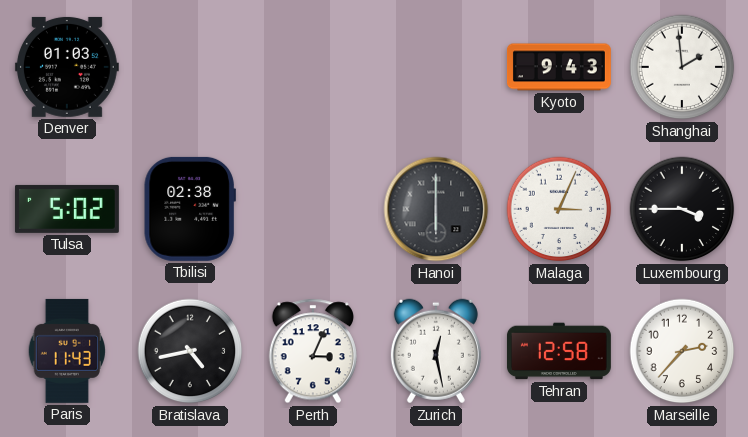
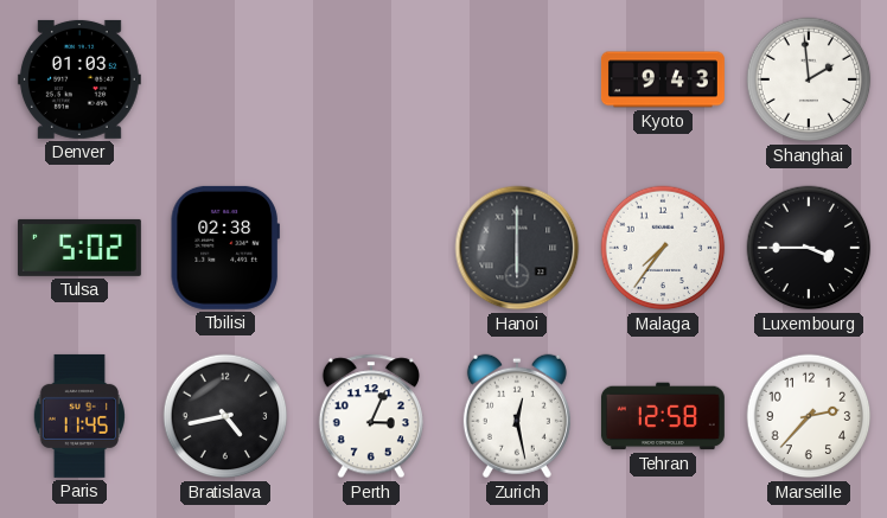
Malaga: 3:04 -> 7:36 (663, 248)
Paris: 11:43 -> 11:45 (78, 416)
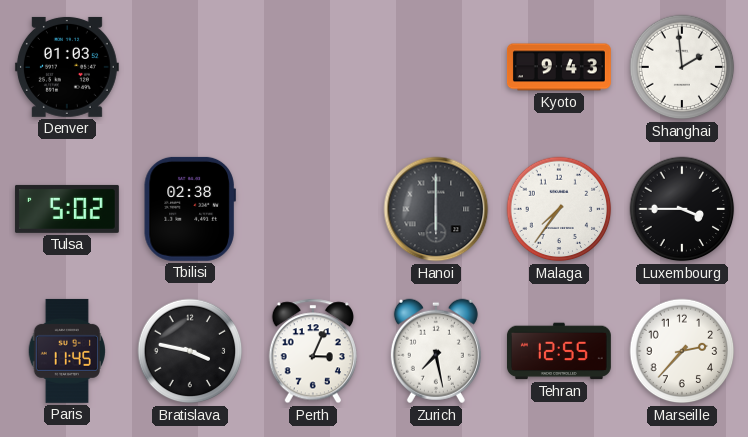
Bratislava: 4:43 -> 3:47 (190, 351)
Zurich: 12:28 -> 7:28 (436, 351)
Tehran: 12:58 -> 12:55 (559, 351)
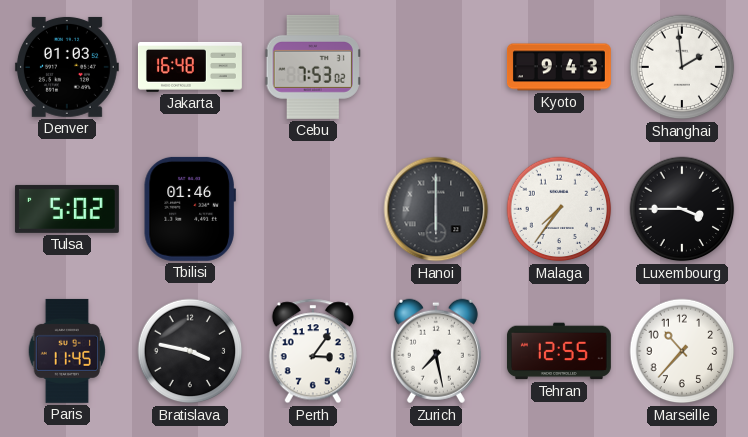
Jakarta: none -> 16:48 (190, 67)
Cebu: none -> 7:53 (313, 67)
Tbilisi: 02:38 -> 01:46 (190, 209)
Perth: 3:04 -> 3:06 (313, 351)
Marseille: 2:37 -> 10:37 (682, 351)
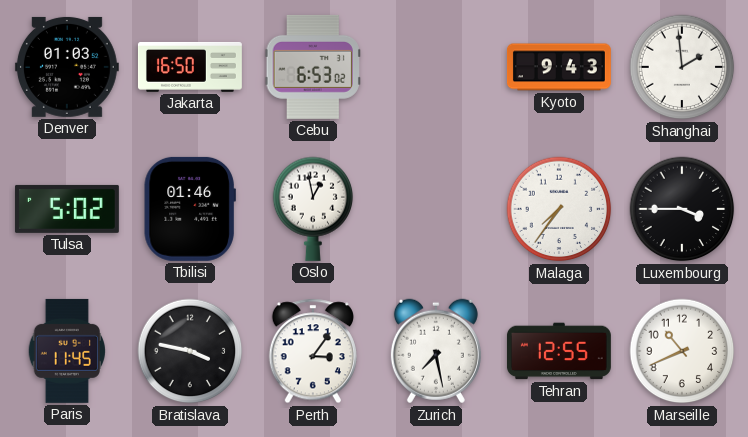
Jakarta: 16:48 -> 16:50 (190, 67)
Cebu: 7:53 -> 6:53 (313, 67)
Oslo: none -> 12:58 (313, 209)
Hanoi: 6:00 -> none (436, 209)
Marseille: 10:37 -> 10:41 (682, 351)
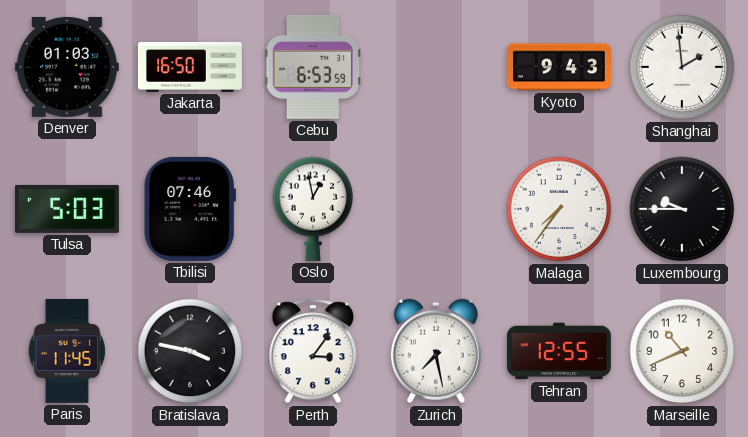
Cebu: 6:53:02 -> 6:53:59 (313, 67)
Tulsa: 5:02 -> 5:03 (67, 209)
Tbilisi: 01:46 -> 07:46 (190, 209)
Luxembourg: 3:45 -> 9:45 (682, 209)
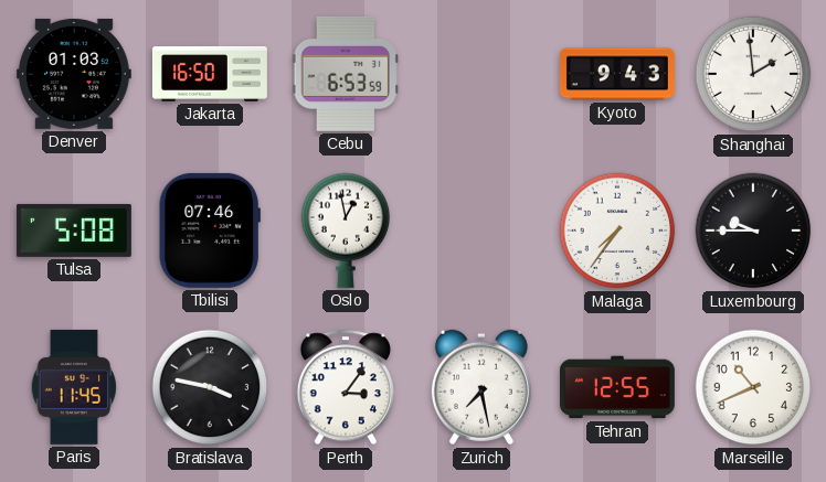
Tulsa: 5:03 -> 5:08 (74, 231)
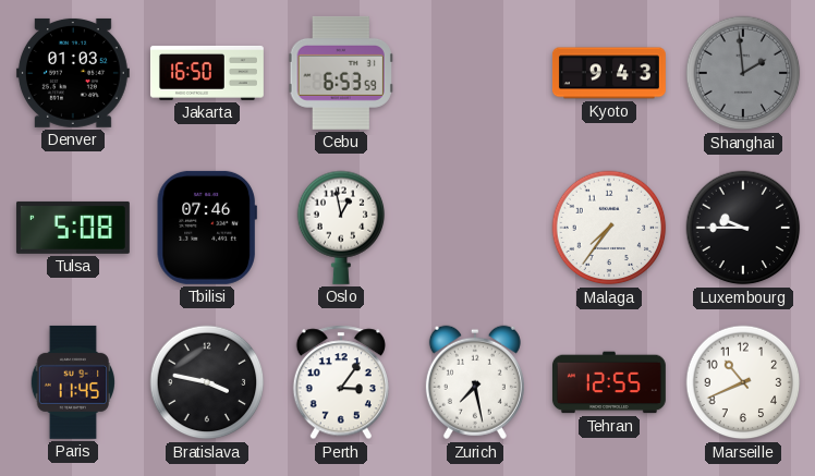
Shanghai dial: white -> grey (743, 73)
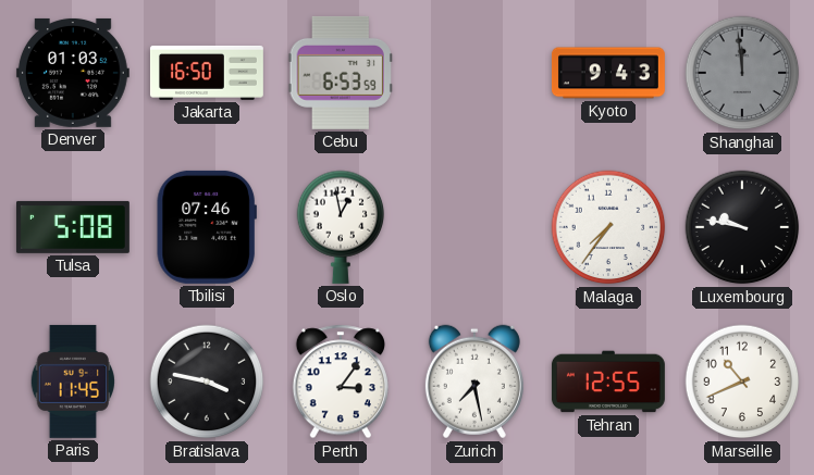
Shanghai: 1:59 -> 11:59 (742, 73)
Luxembourg: 9:45 -> 9:47 (742, 227)
